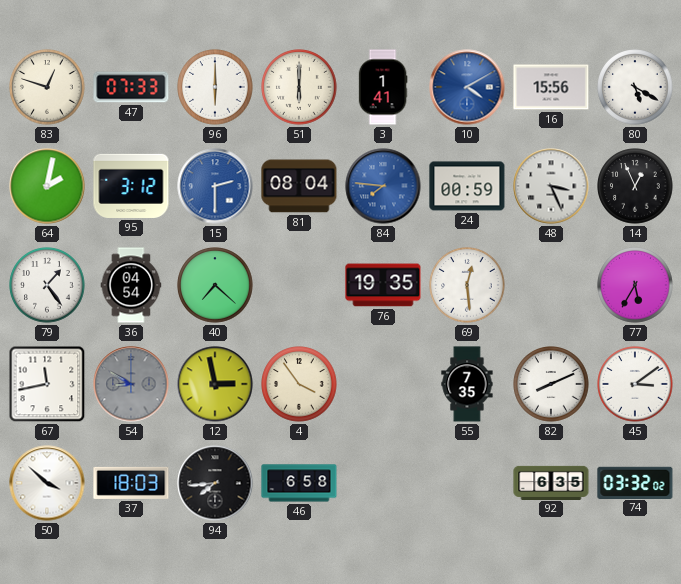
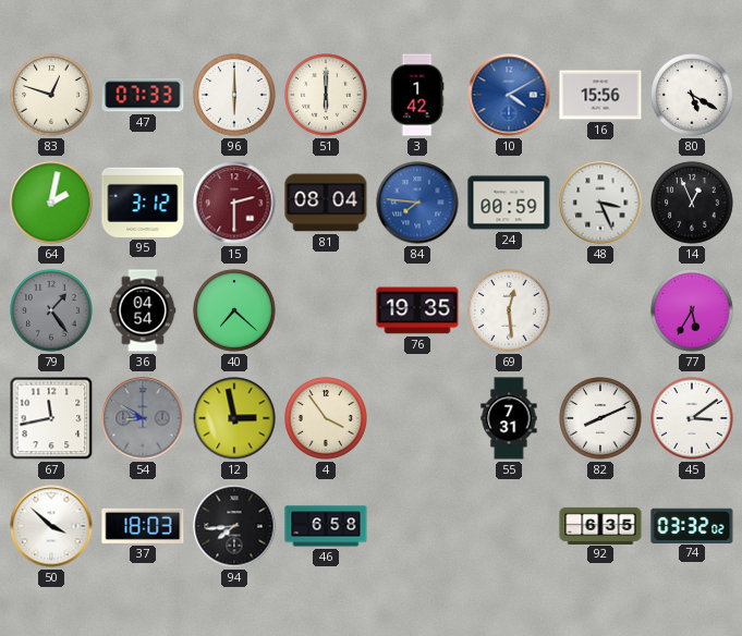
3: 1:41 -> 1:42 (417, 95)
15 dial: blue -> burgundy (234, 203)
79 dial: white -> grey (51, 310)
55: 7:35 -> 7:31 (509, 418)
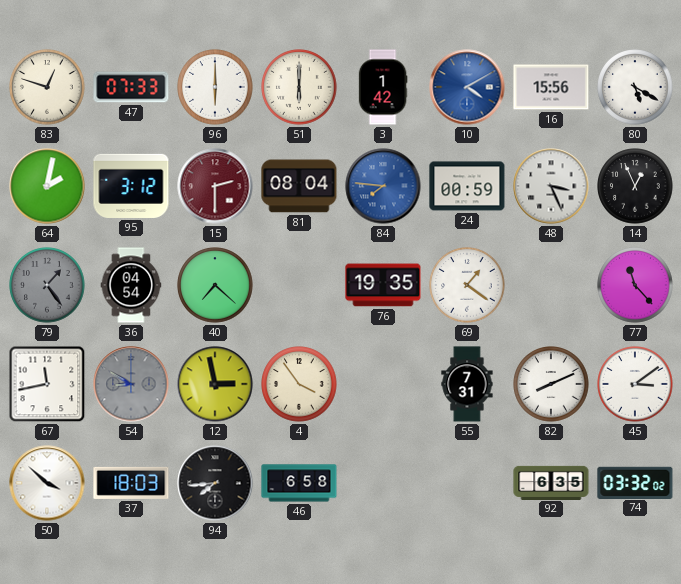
69: 12:29 -> 1:21 (467, 285)
77: 5:35 -> 11:23 (635, 285)
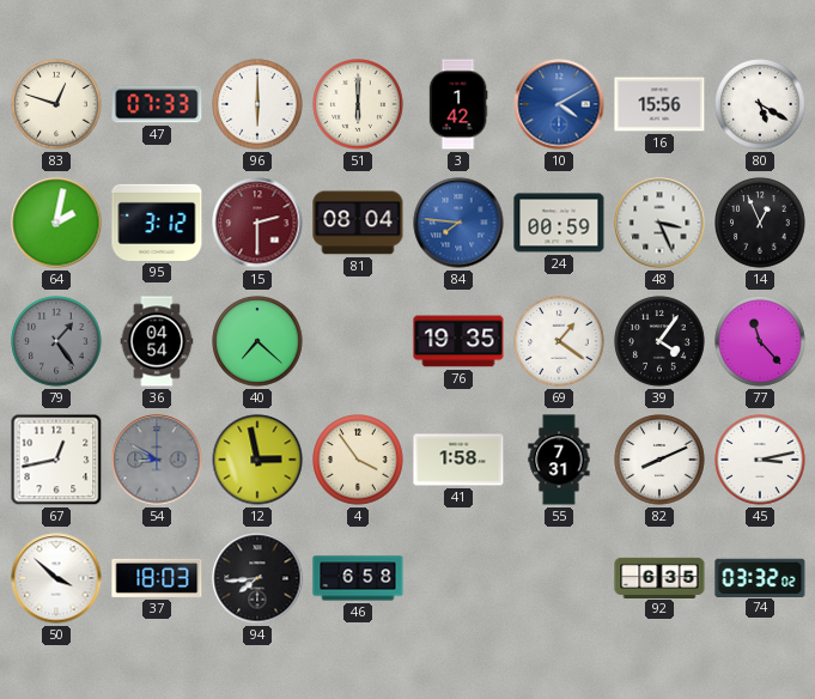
39: none -> 4:06 (659, 341)
67: 11:43 -> 12:43 (56, 460)
41: none -> 1:58 (458, 460)
45: 3:09 -> 3:13 (760, 460)
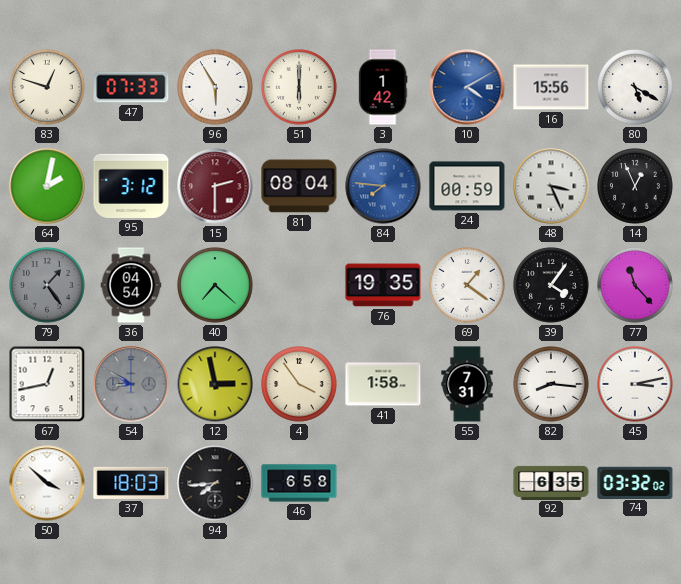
96: 6:00 -> 5:55 (215, 87)
82: 8:11 -> 8:16 (551, 384)
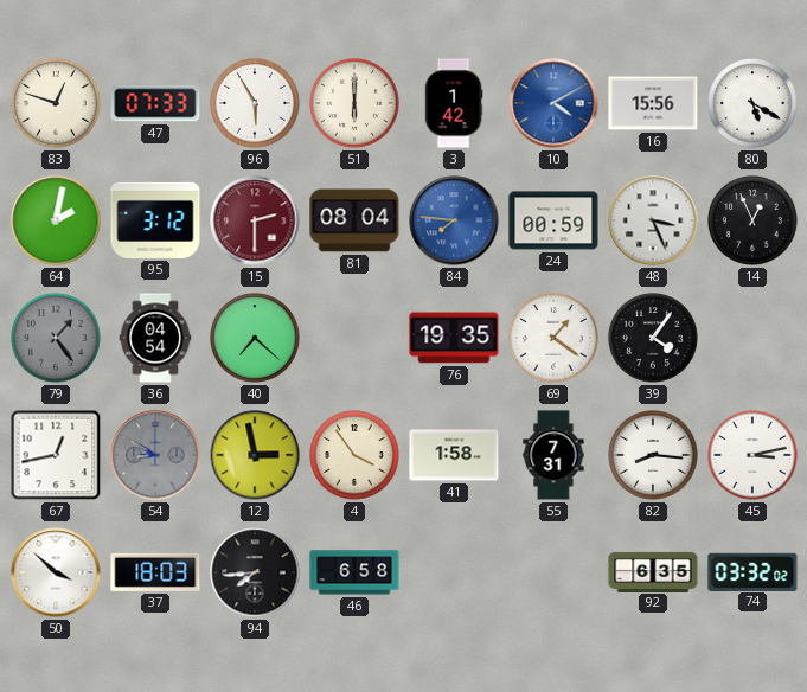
77: 11:23 -> none (635, 285)
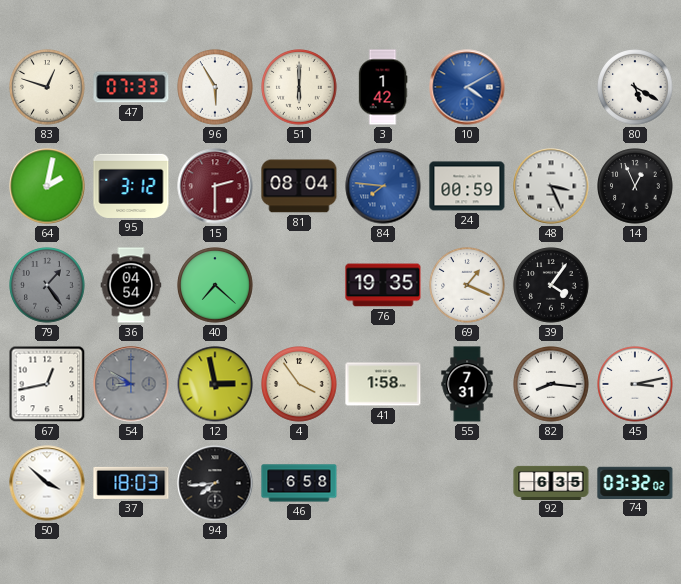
16: 15:56 -> none (653, 103)
69: 1:21 -> 1:19 (467, 285)
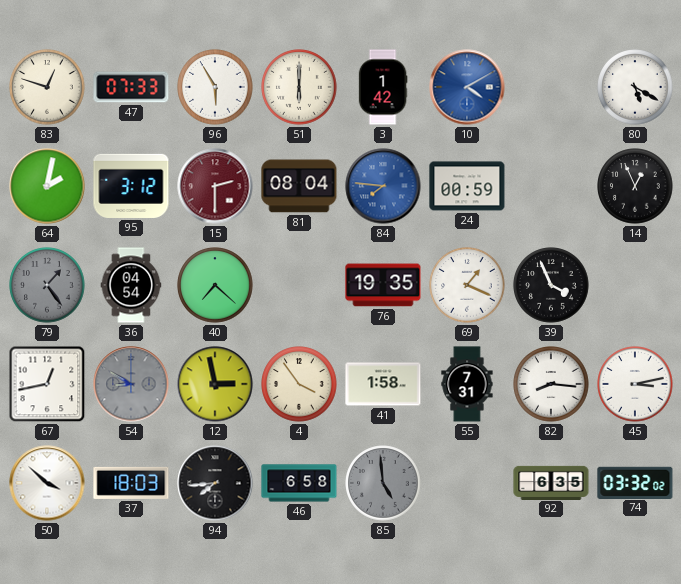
48: 3:26 -> none (551, 186)
39: 4:06 -> 3:56 (551, 285)
85: none -> 4:59 (383, 483)
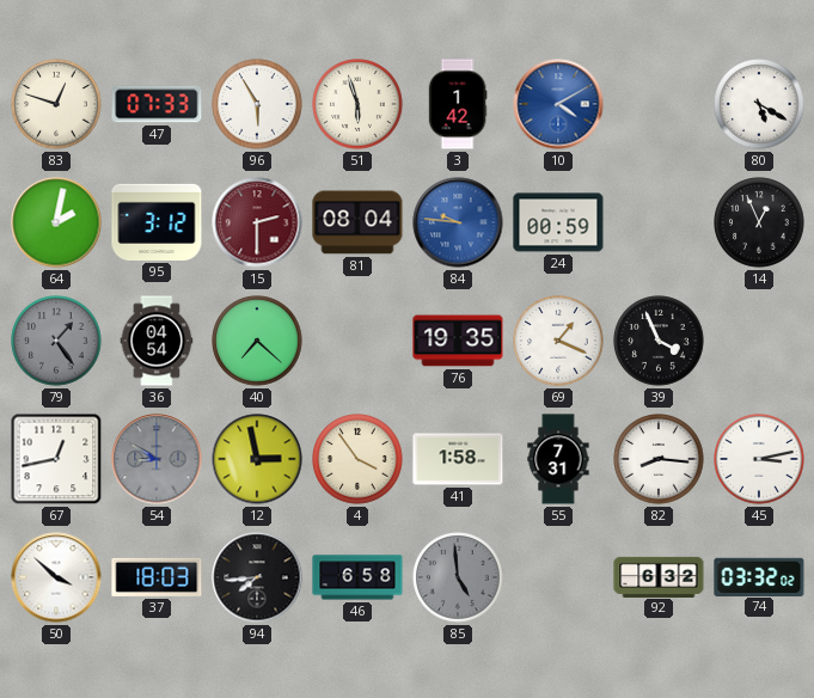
51: 6:00 -> 5:57 (357, 104)
84: 7:46 -> 9:46 (458, 222)
92: 6:35 -> 6:32 (659, 576)
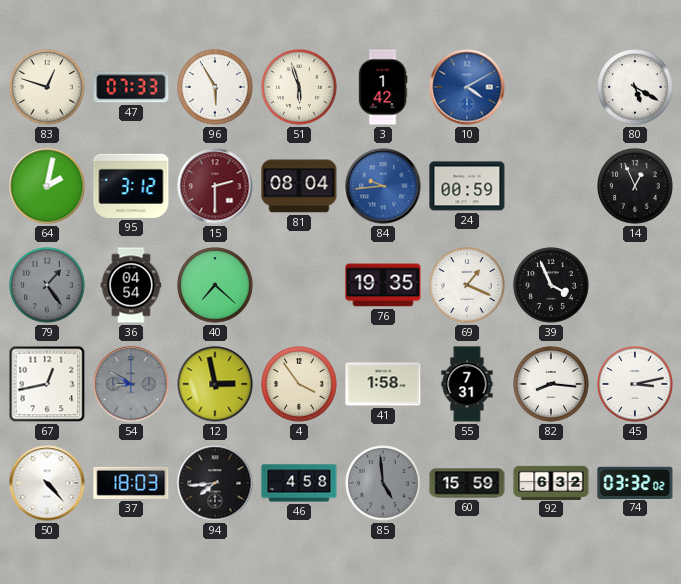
84: 9:46 -> 9:44 (383, 186)
50: 3:52 -> 4:23 (47, 483)
46: 6:58 -> 4:58 (299, 483)
60: none -> 15:59 (467, 483)
